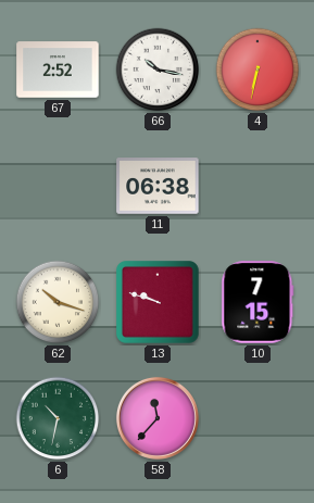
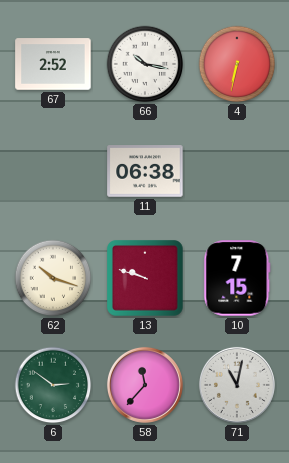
6: 10:32 -> 2:51 (53, 385)
71: none -> 11:02 (237, 385)
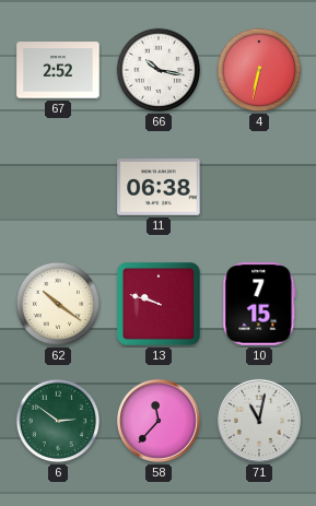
62: 10:18 -> 10:21 (58, 304)
